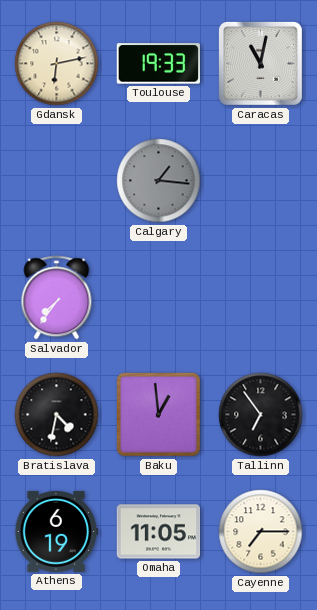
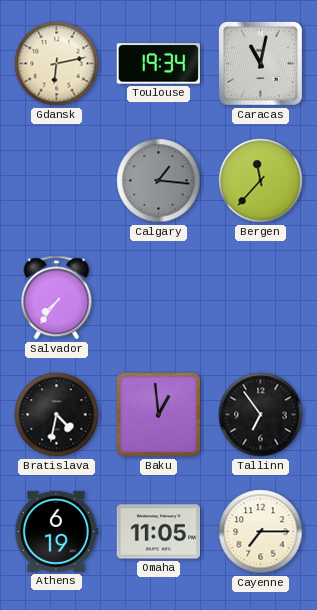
Toulouse: 19:33 -> 19:34 (158, 64)
Bergen: none -> 11:37 (261, 181)
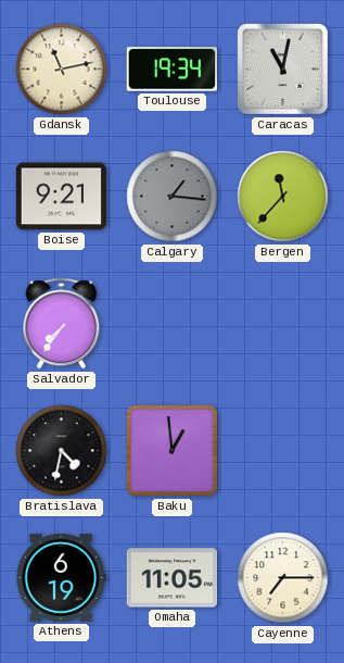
Gdansk: 6:13 -> 11:13 (62, 70)
Boise: none -> 9:21 (62, 197)
Tallinn: 6:54 -> none (261, 415)
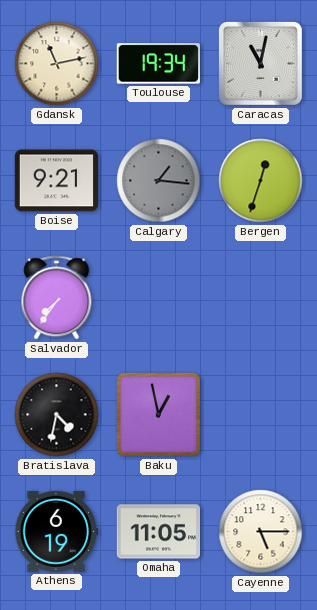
Bergen: 11:37 -> 12:33 (261, 181)
Baku: 12:59 -> 12:58 (158, 414)
Cayenne: 7:15 -> 5:15 (261, 532)
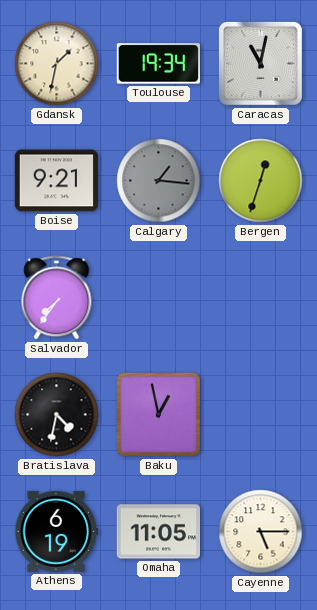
Gdansk: 11:13 -> 1:32 (57, 64)
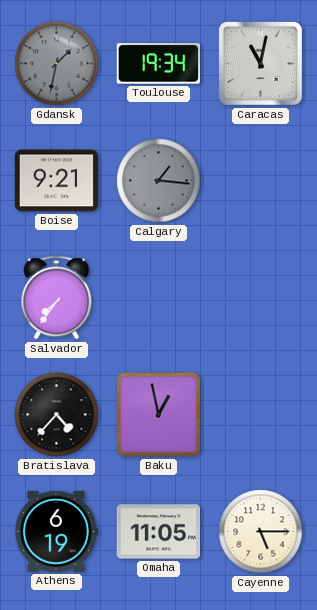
Gdansk dial: cream -> grey (57, 64)
Bergen: 12:33 -> none (261, 181)
Bratislava: 4:32 -> 4:37 (57, 415)
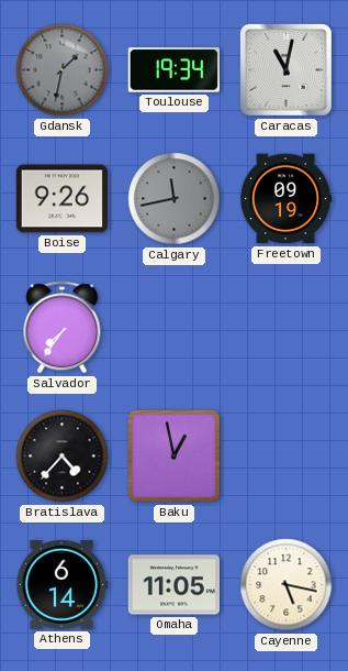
Boise: 9:21 -> 9:26 (63, 199)
Calgary: 1:16 -> 11:43 (175, 199)
Freetown: none -> 09:19 (285, 199)
Athens: 6:19 -> 6:14 (63, 584)
Cayenne: 5:15 -> 5:17 (287, 585)
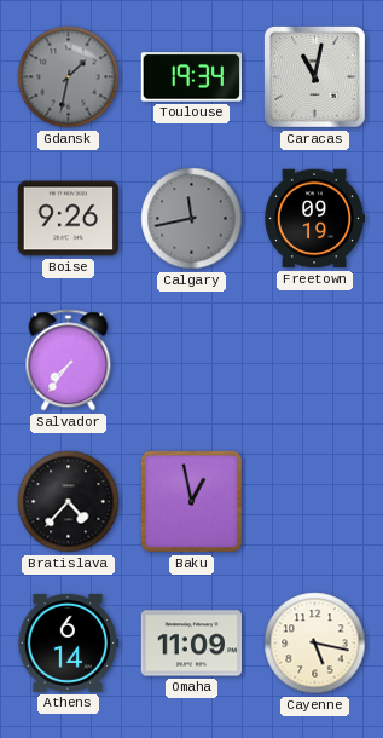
Omaha: 11:05 -> 11:09 (192, 644)
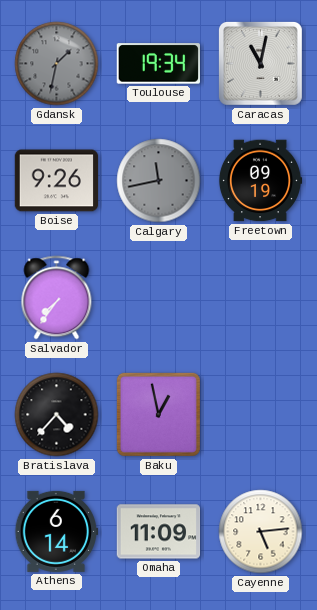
Cayenne: 5:17 -> 5:14 (261, 532)
